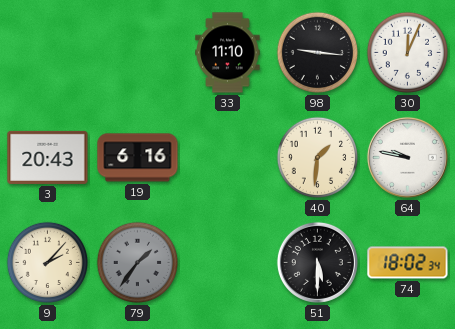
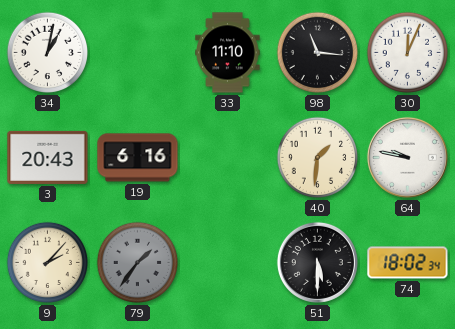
34: none -> 1:02 (48, 53)
98: 9:16 -> 11:16 (318, 53)
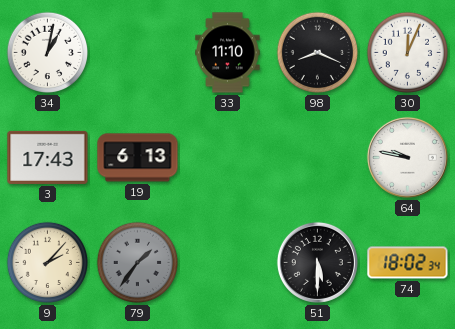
98: 11:16 -> 8:19 (318, 53)
3: 20:43 -> 17:43 (48, 157)
19: 6:16 -> 6:13 (138, 158)
40: 1:31 -> none (318, 158)
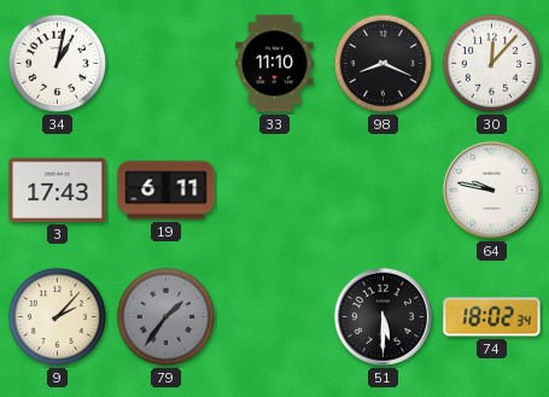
30: 12:04 -> 12:07 (492, 64)
19: 6:13 -> 6:11 (167, 191)
